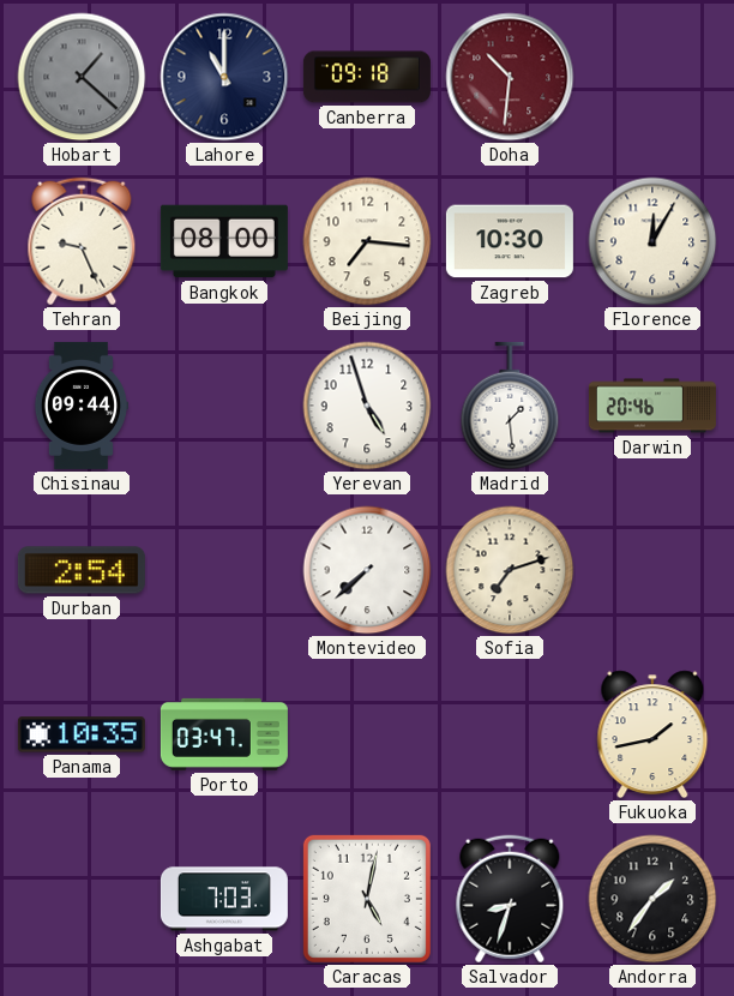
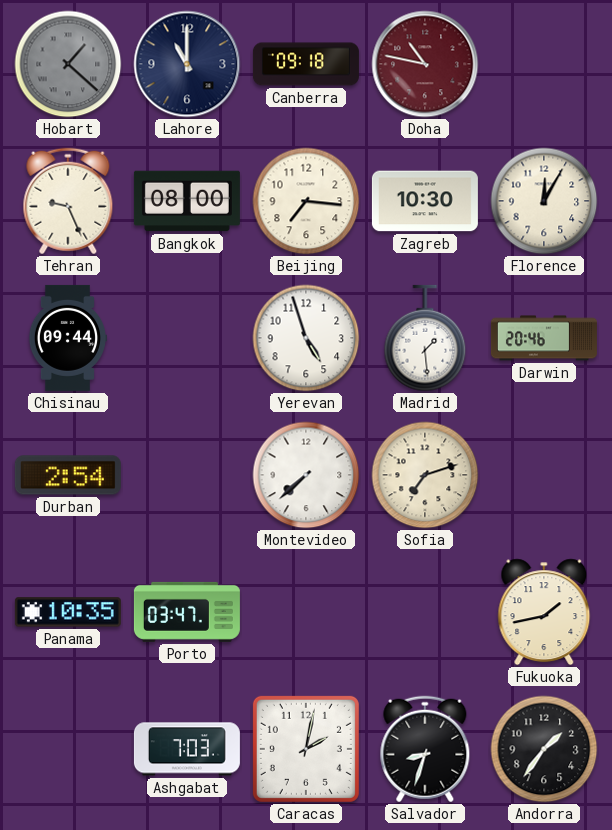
Doha: 10:31 -> 10:47 (425, 64)
Caracas: 5:02 -> 2:02 (306, 749)
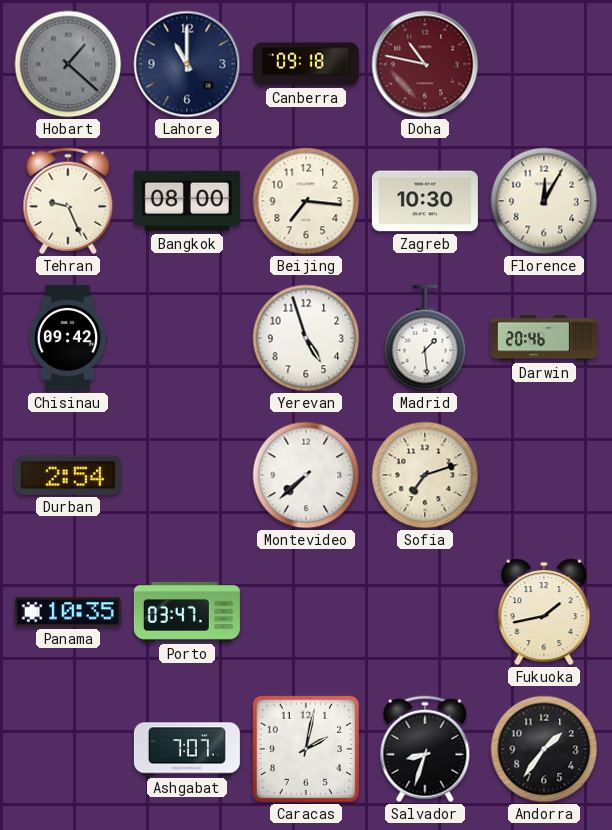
Chisinau: 09:44 -> 09:42 (67, 338)
Ashgabat: 7:03 -> 7:07 (187, 749)
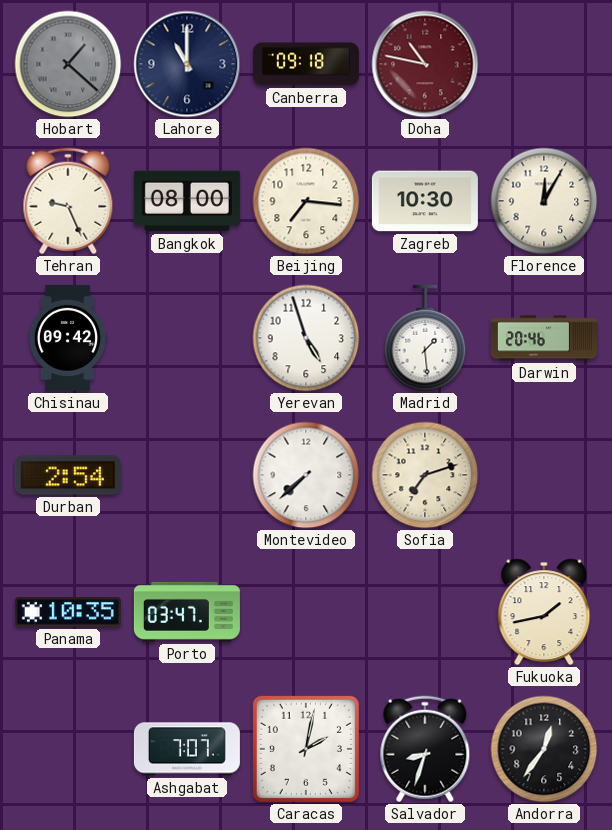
Andorra: 1:36 -> 12:36 (544, 749)
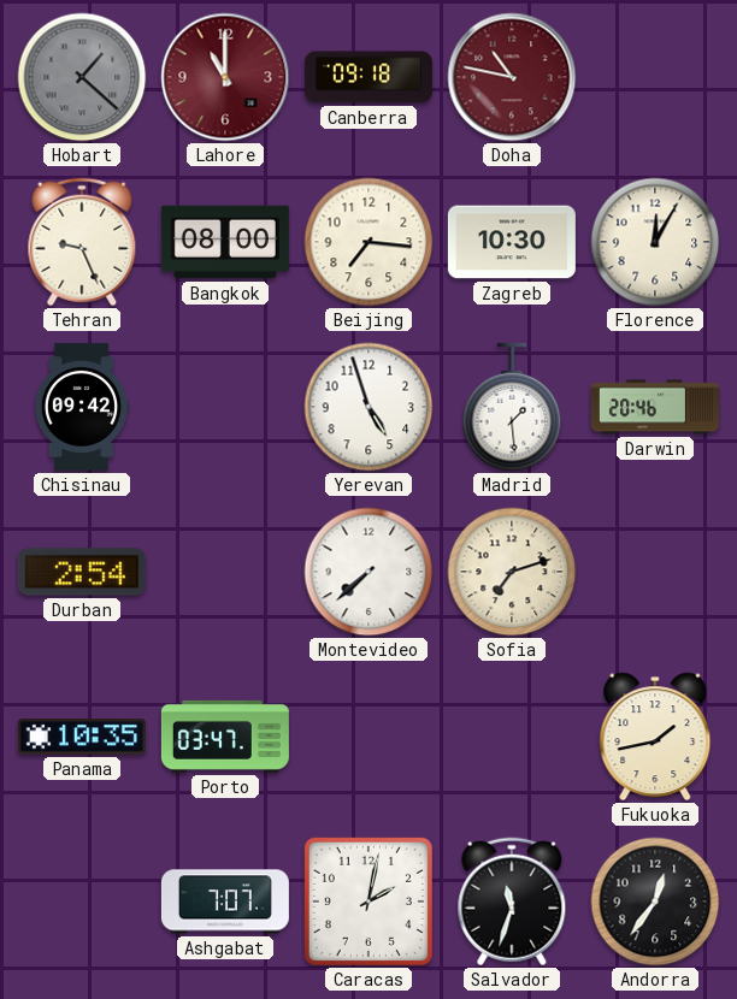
Lahore dial: navy -> burgundy (225, 77)
Salvador: 8:33 -> 11:33 (512, 902)
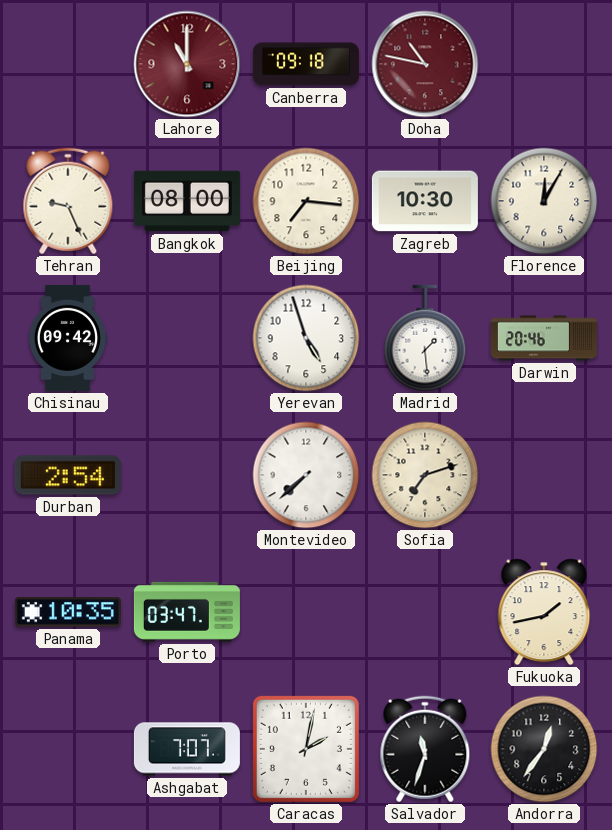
Hobart: 1:22 -> none (82, 77)
